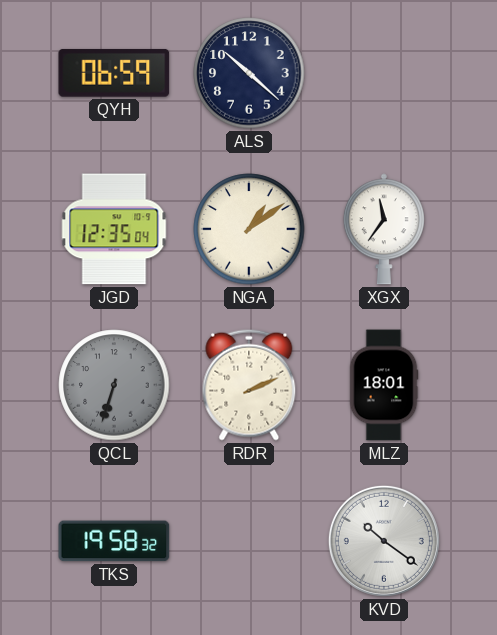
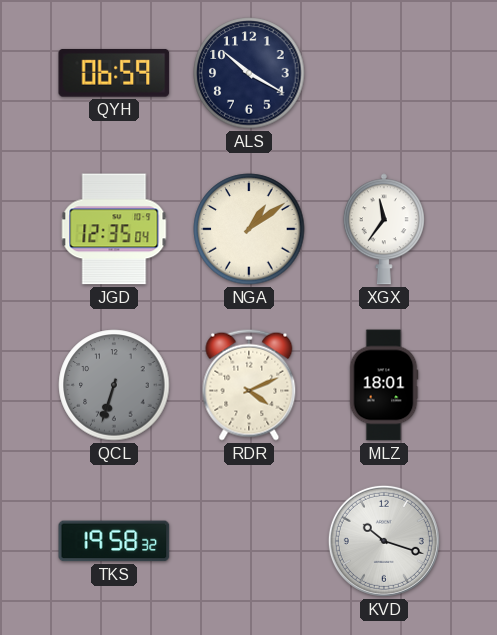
ALS: 10:22 -> 10:20 (249, 73)
RDR: 2:11 -> 4:11 (249, 385)
KVD: 10:21 -> 10:18 (384, 541)
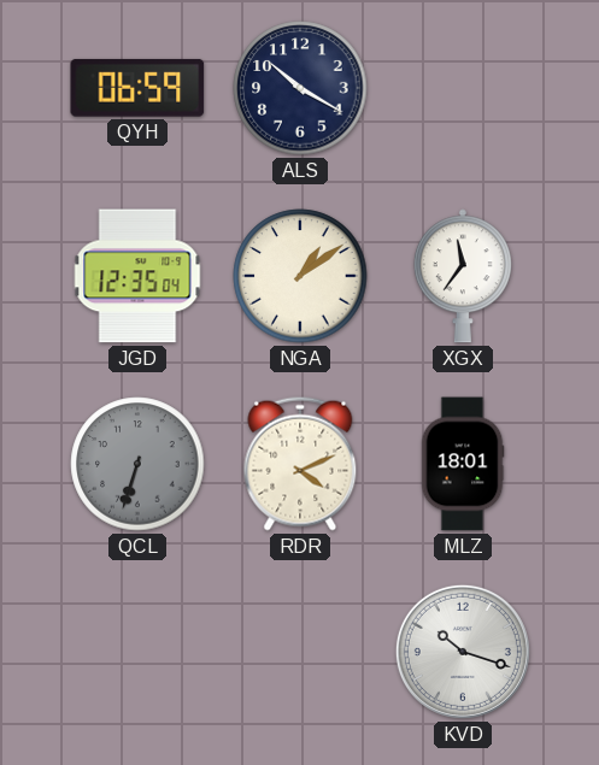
TKS: 19:58 -> none (114, 541)
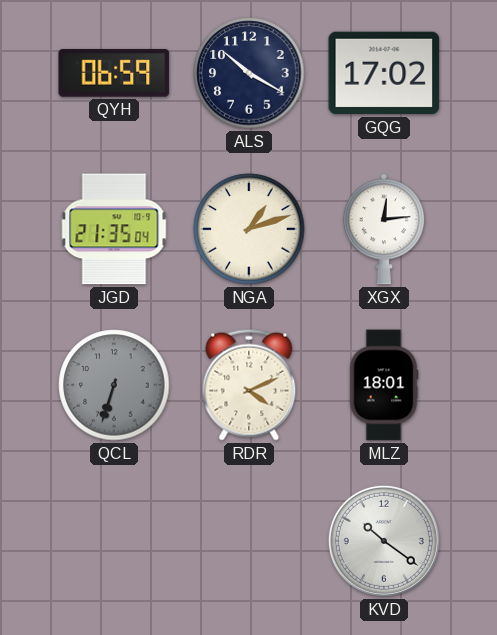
GQG: none -> 17:02 (384, 73)
JGD: 12:35 -> 21:35 (114, 229)
NGA: 1:09 -> 1:12 (249, 229)
XGX: 11:36 -> 12:14 (384, 229)
KVD: 10:18 -> 10:21 (384, 541)
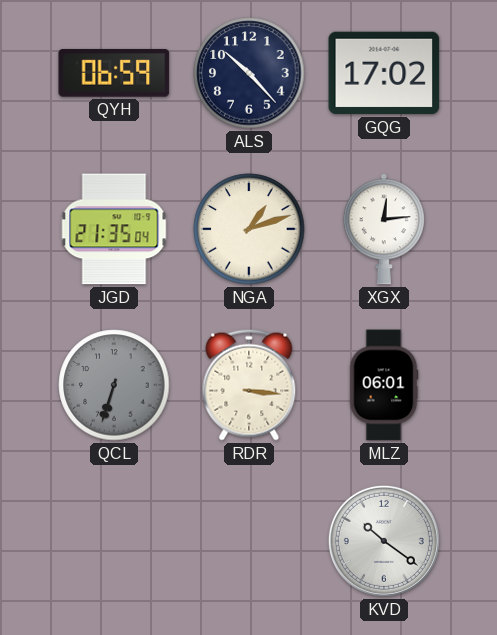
ALS: 10:20 -> 10:23 (249, 73)
RDR: 4:11 -> 3:16 (249, 385)
MLZ: 18:01 -> 06:01 (384, 385)
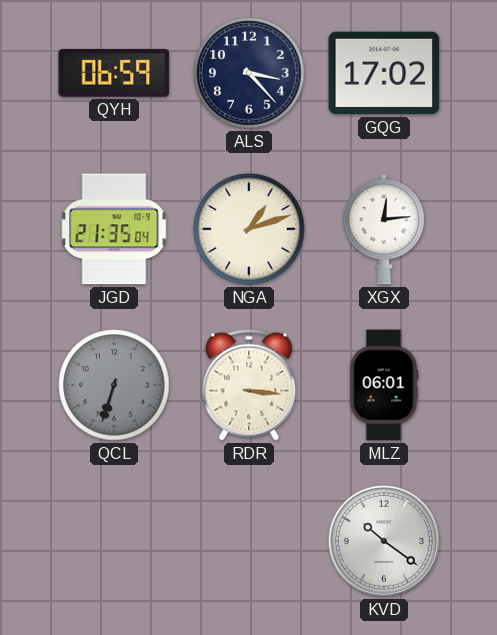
ALS: 10:23 -> 3:23 (249, 73)
